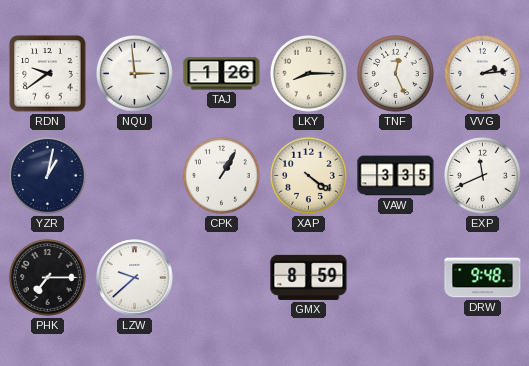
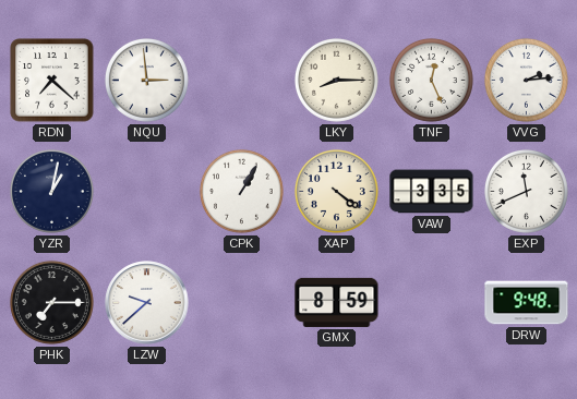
RDN: 9:39 -> 7:22 (52, 81)
TAJ: 1:26 -> none (222, 74)
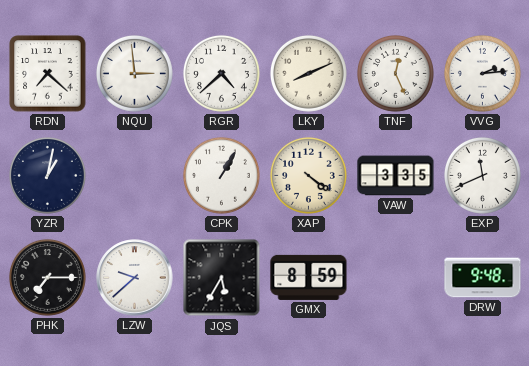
RGR: none -> 4:38 (221, 73)
LKY: 8:15 -> 8:11 (308, 73)
JQS: none -> 5:35 (222, 278)
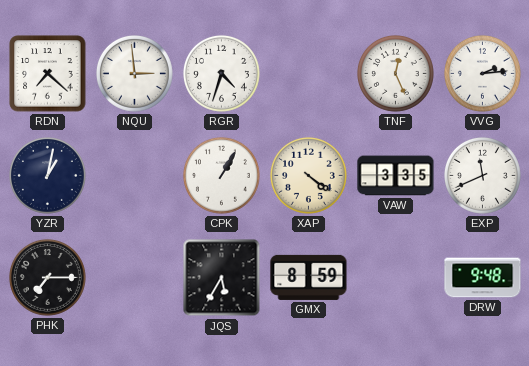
RGR: 4:38 -> 4:33 (221, 73)
LKY: 8:11 -> none (308, 73)
LZW: 9:38 -> none (135, 278)
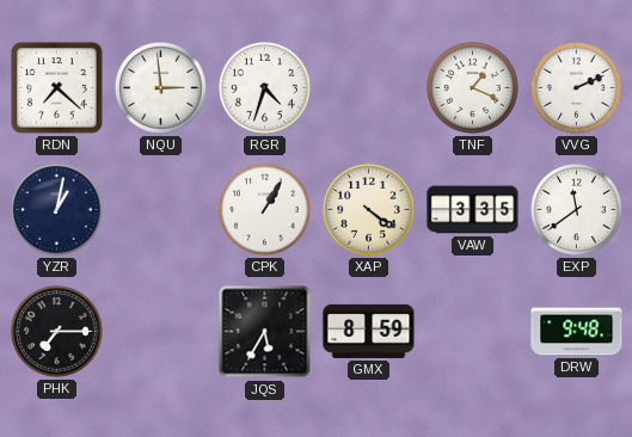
TNF: 12:26 -> 1:19 (472, 87)
VVG: 2:14 -> 2:11 (576, 87)
EXP: 11:41 -> 11:39 (576, 209)
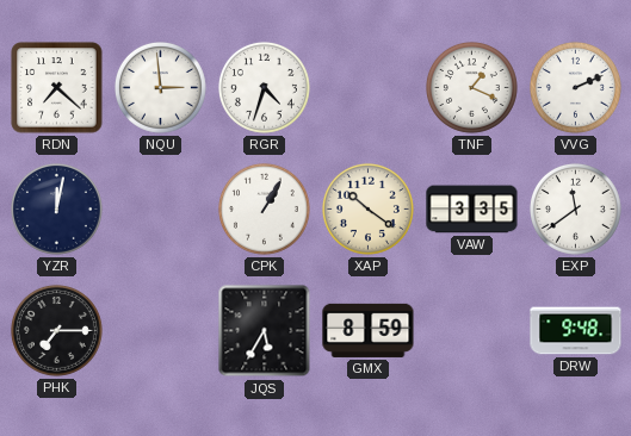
YZR: 1:02 -> 12:02 (56, 208)
XAP: 4:21 -> 10:21 (367, 208)
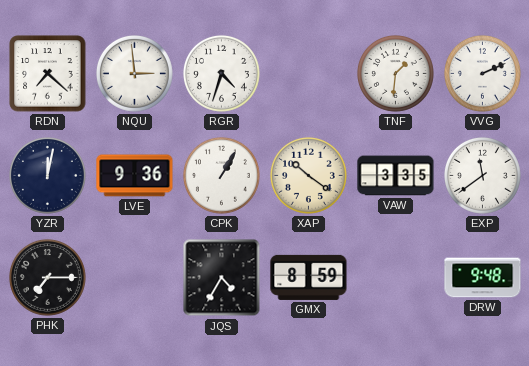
TNF: 1:19 -> 1:31 (395, 73)
LVE: none -> 9:36 (135, 176)
JQS: 5:35 -> 4:35 (222, 278)
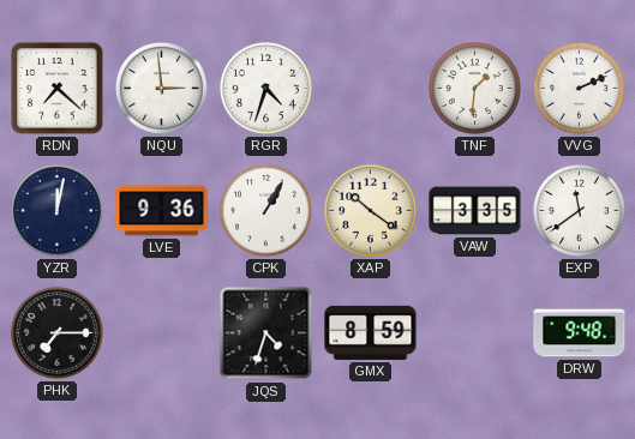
JQS: 4:35 -> 4:33 (266, 333)
